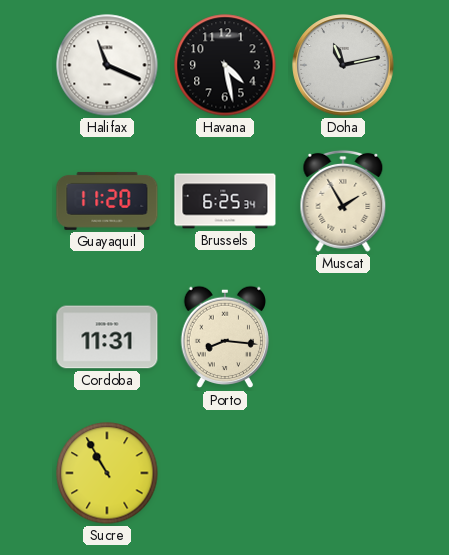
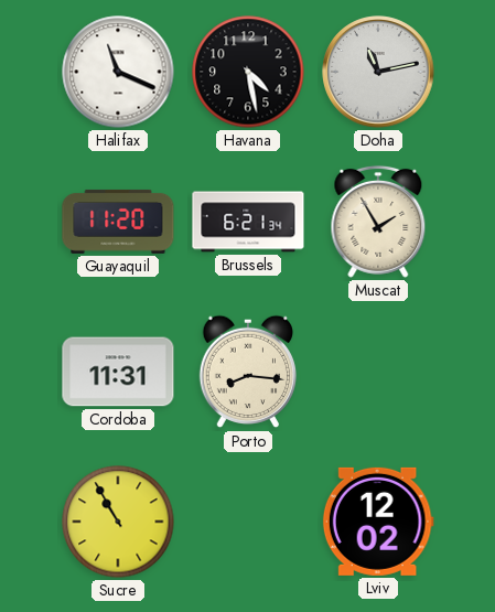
Brussels: 6:25 -> 6:21 (248, 222)
Lviv: none -> 12:02 (378, 522)
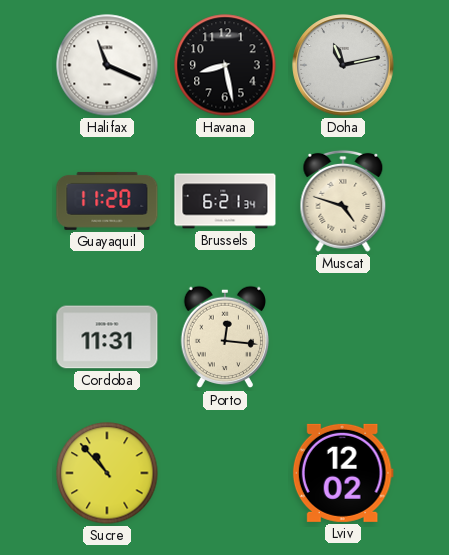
Havana: 4:28 -> 8:28 (225, 65)
Muscat: 1:55 -> 4:48 (343, 201)
Porto: 8:16 -> 12:16 (224, 337)
Sucre: 10:55 -> 10:53 (107, 473)
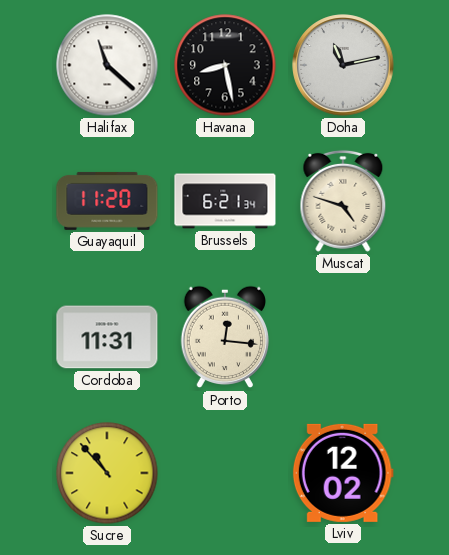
Halifax: 11:19 -> 11:22 (107, 65)
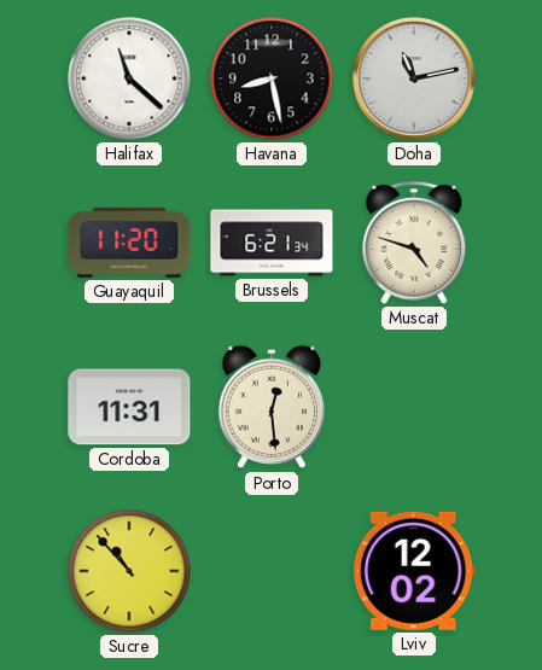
Porto: 12:16 -> 12:29 (270, 407)
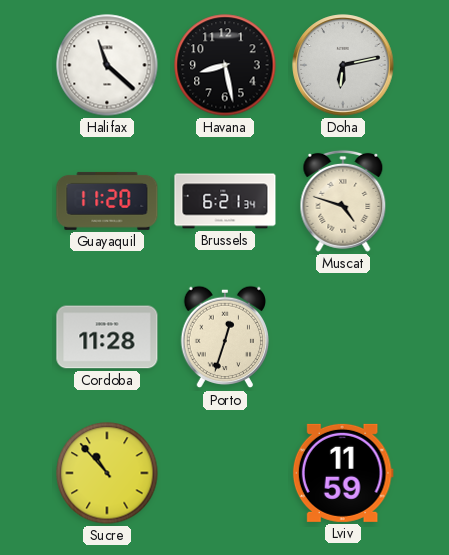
Doha: 11:13 -> 6:13 (343, 65)
Cordoba: 11:31 -> 11:28 (107, 337)
Porto: 12:29 -> 12:33 (224, 337)
Lviv: 12:02 -> 11:59 (343, 473)
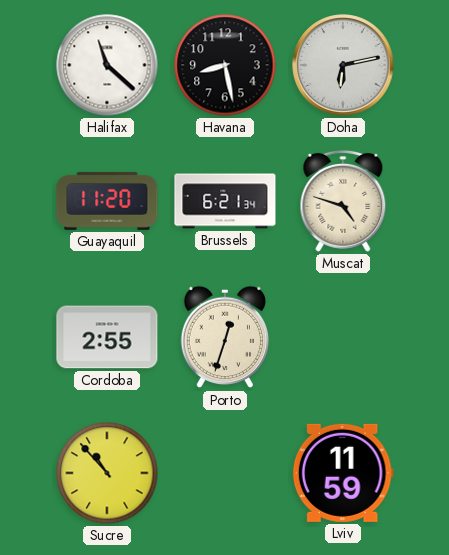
Cordoba: 11:28 -> 2:55 (107, 337)
